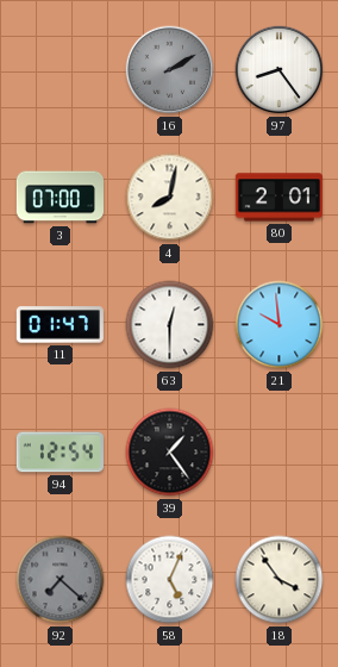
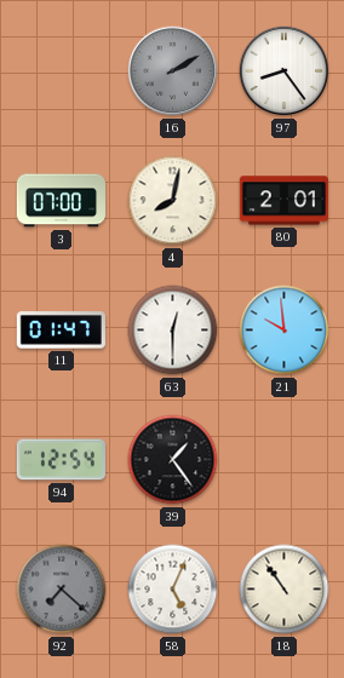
18: 3:54 -> 10:54 (285, 590)
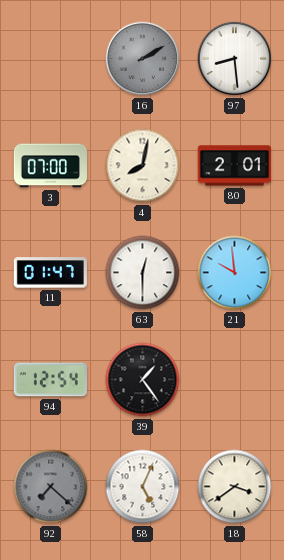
97: 8:24 -> 8:29 (235, 59)
18: 10:54 -> 3:39 (235, 487)
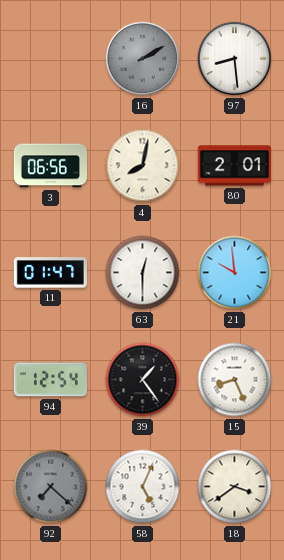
3: 07:00 -> 06:56 (50, 166)
15: none -> 8:26 (235, 380)
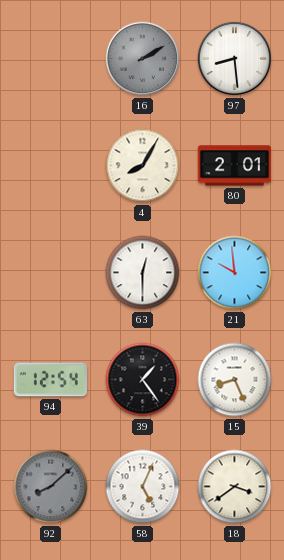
3: 06:56 -> none (50, 166)
4: 8:02 -> 8:05 (143, 166)
11: 01:47 -> none (50, 273)
92: 7:22 -> 8:08 (51, 487)
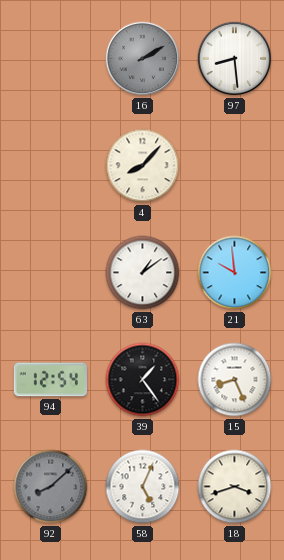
4: 8:05 -> 8:07 (143, 166)
80: 2:01 -> none (234, 166)
63: 12:30 -> 1:09 (143, 273)
18: 3:39 -> 3:42 (235, 487)
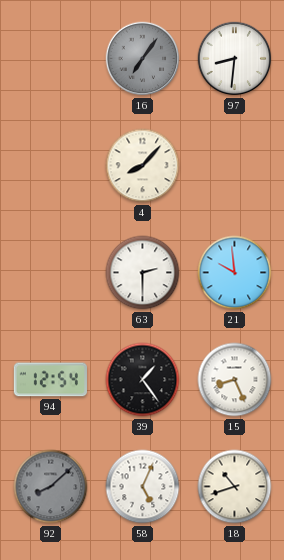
16: 2:10 -> 7:06 (143, 59)
97: 8:29 -> 8:31 (235, 59)
63: 1:09 -> 2:30 (143, 273)
18: 3:42 -> 10:42 (235, 487)
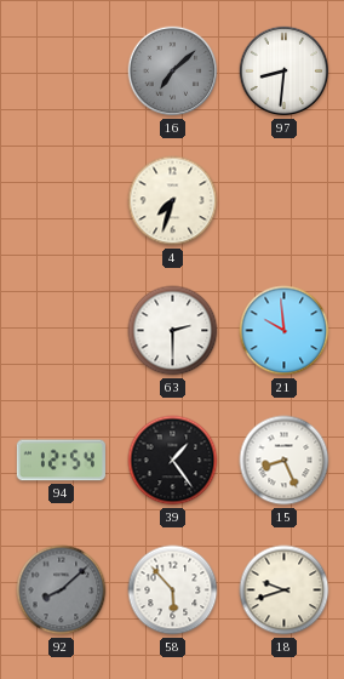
16: 7:06 -> 7:08 (173, 72)
4: 8:07 -> 7:33 (173, 201)
58: 5:04 -> 5:53 (173, 590)
18: 10:42 -> 9:42 (285, 590)
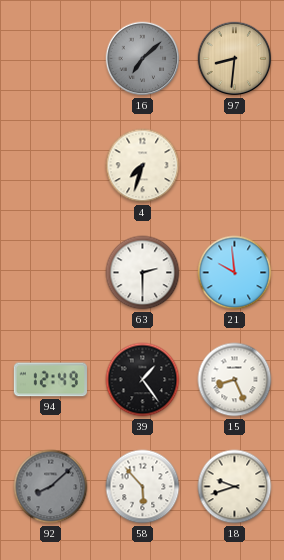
97 dial: white -> champagne (235, 59)
94: 12:54 -> 12:49 (50, 380)
